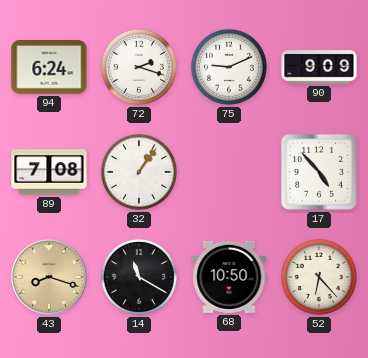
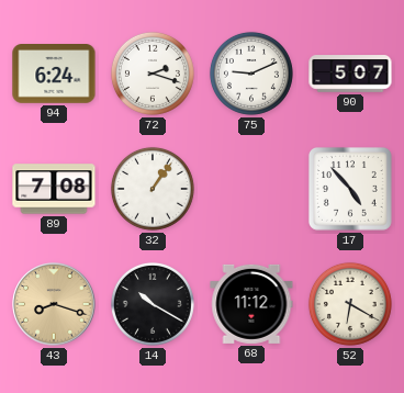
90: 9:09 -> 5:07 (350, 74)
14: 11:20 -> 10:20 (153, 304)
68: 10:50 -> 11:12 (251, 304)
52: 6:23 -> 6:20 (350, 304)
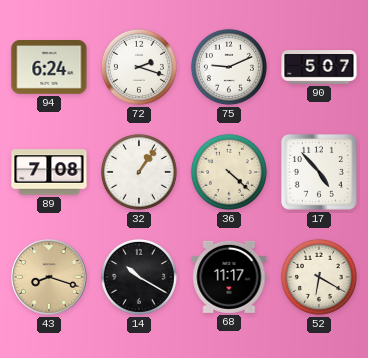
36: none -> 4:22 (229, 172)
68: 11:12 -> 11:17 (229, 277)
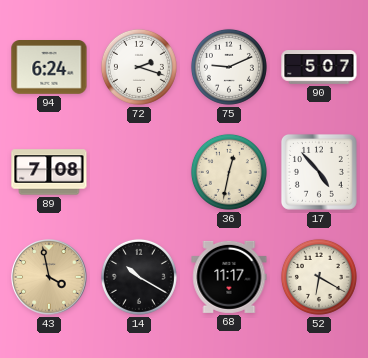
32: 1:06 -> none (139, 172)
36: 4:22 -> 12:32 (229, 172)
43: 8:18 -> 3:58 (49, 277)
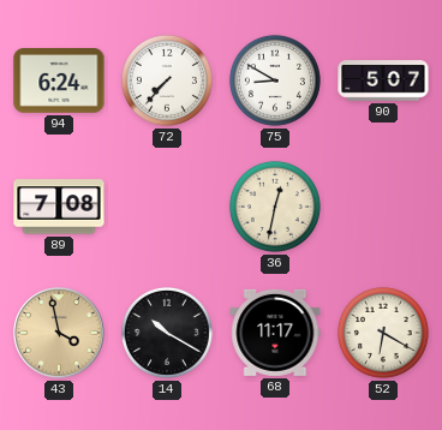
72: 2:18 -> 7:37 (167, 80)
75: 9:11 -> 8:50 (275, 80)
17: 4:53 -> none (319, 172)
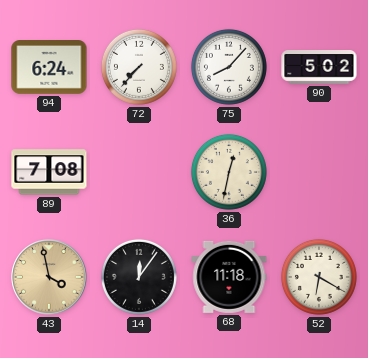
75: 8:50 -> 8:07 (229, 67)
90: 5:07 -> 5:02 (319, 67)
14: 10:20 -> 12:06 (139, 277)
68: 11:17 -> 11:18 (229, 277)
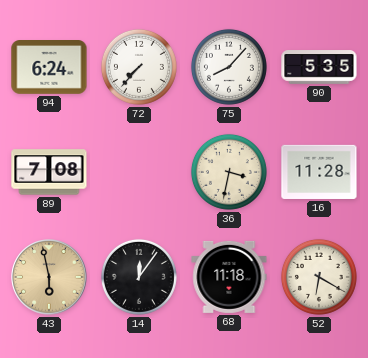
90: 5:02 -> 5:35 (319, 67)
36: 12:32 -> 3:32 (229, 172)
16: none -> 11:28 (319, 172)
43: 3:58 -> 5:58 (49, 277)
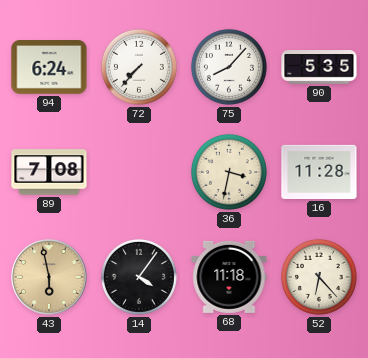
14: 12:06 -> 4:06 (139, 277)
52: 6:20 -> 6:23 (319, 277)
